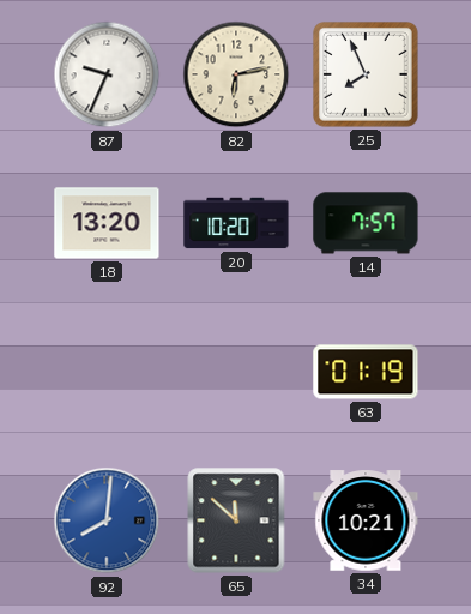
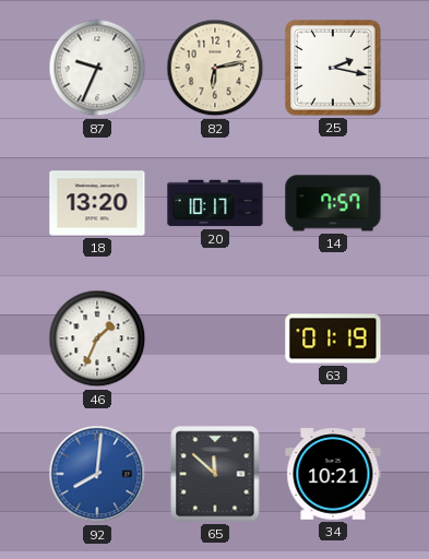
25: 7:56 -> 2:17 (334, 69)
20: 10:20 -> 10:17 (215, 203)
46: none -> 1:34 (97, 338)
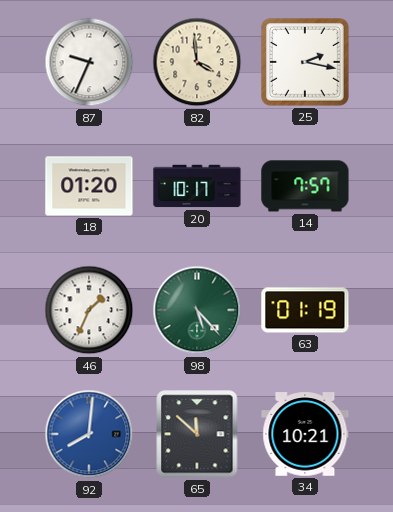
82: 6:13 -> 3:59 (197, 62)
18: 13:20 -> 01:20 (89, 186)
98: none -> 5:23 (197, 310)
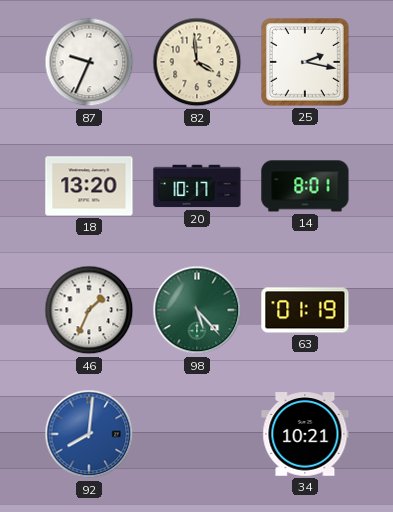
18: 01:20 -> 13:20 (89, 186)
14: 7:57 -> 8:01 (305, 186)
65: 11:52 -> none (197, 434)
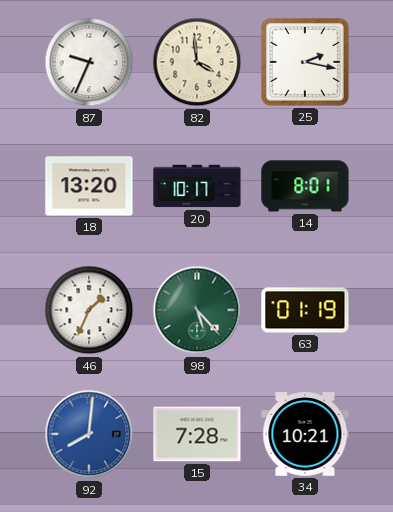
15: none -> 7:28 (197, 434)
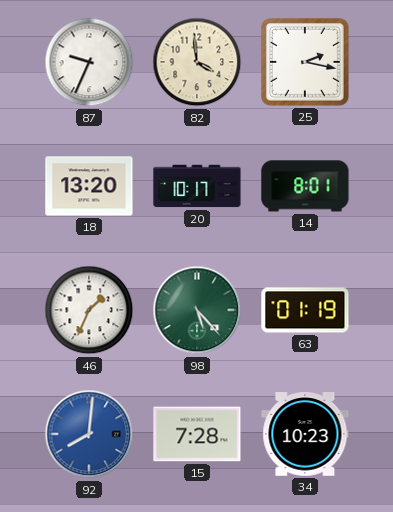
34: 10:21 -> 10:23 (305, 434)
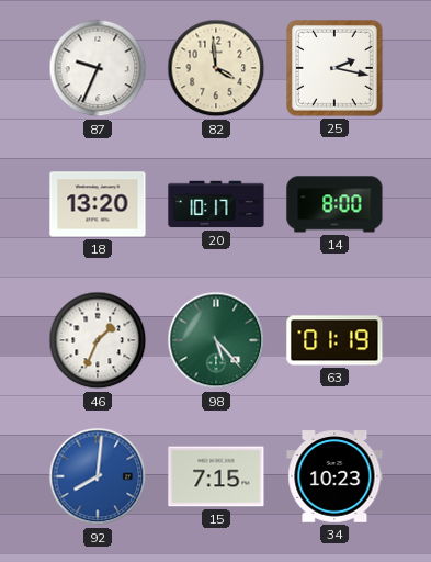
14: 8:01 -> 8:00 (334, 204)
15: 7:28 -> 7:15 (216, 476)
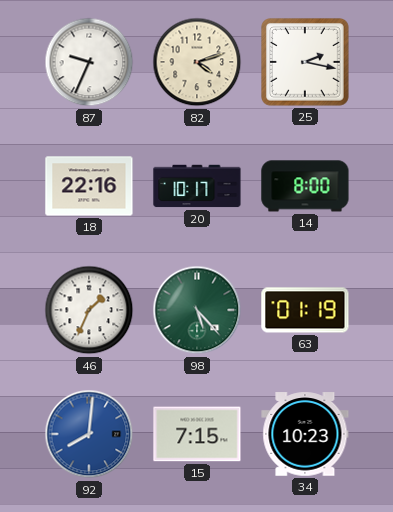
82: 3:59 -> 4:12 (197, 62)
18: 13:20 -> 22:16 (89, 186)
